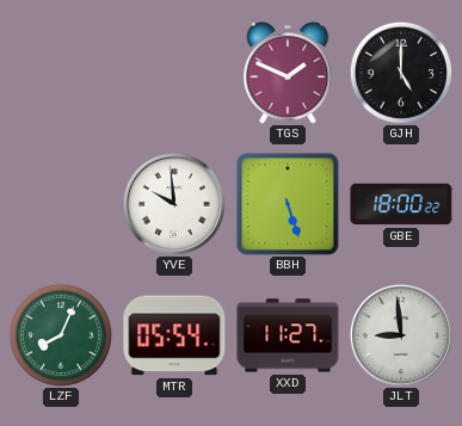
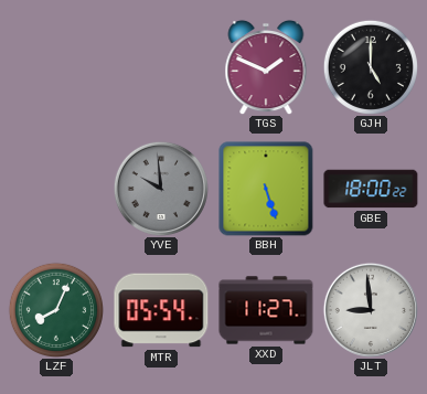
YVE dial: white -> grey (161, 189)
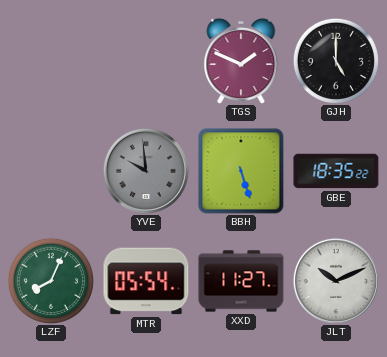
GBE: 18:00 -> 18:35 (336, 171)
JLT: 8:59 -> 10:11 (336, 281)
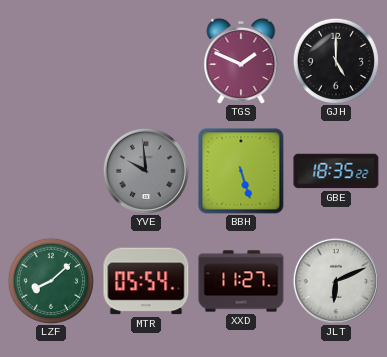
LZF: 8:04 -> 8:08 (50, 280)
JLT: 10:11 -> 6:11 (336, 281)
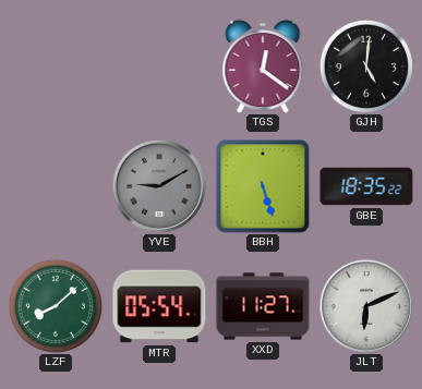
TGS: 1:49 -> 12:21 (263, 66)
GJH: 5:00 -> 5:01 (365, 65)
YVE: 9:59 -> 9:10 (159, 186)
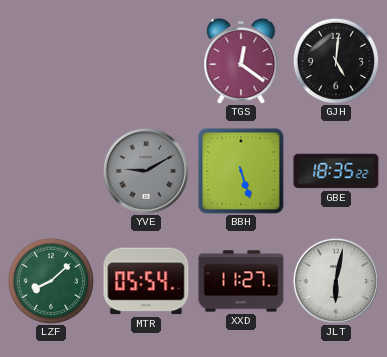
JLT: 6:11 -> 6:02 (336, 281)
